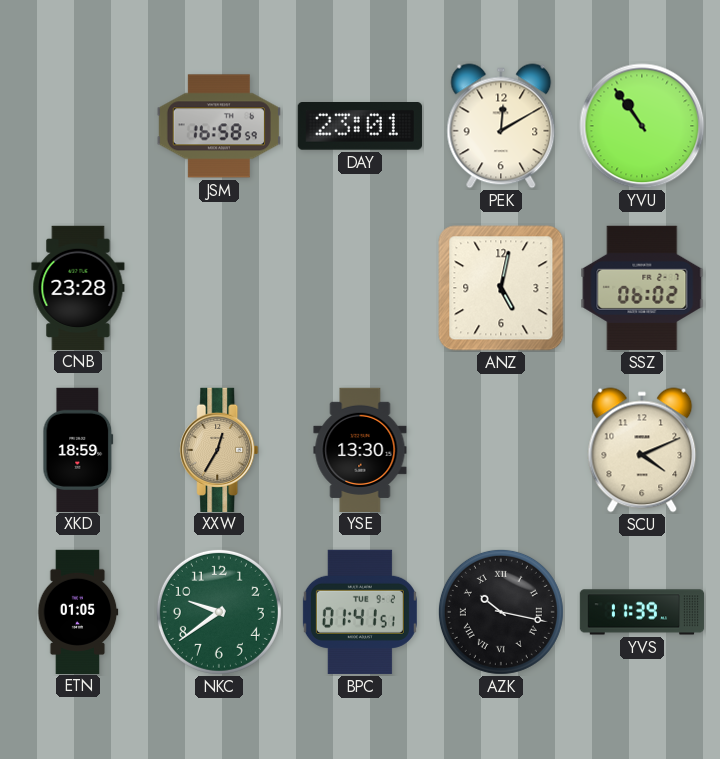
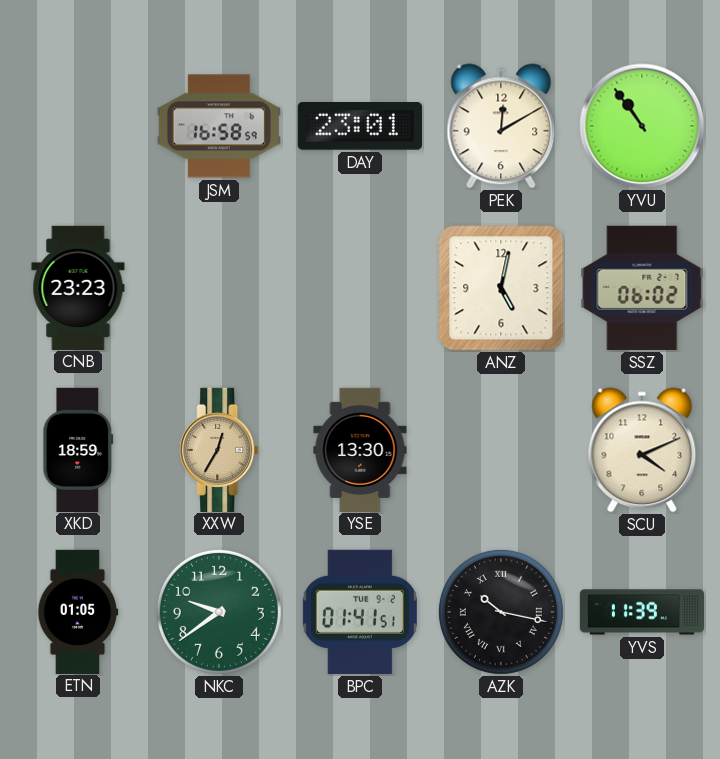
CNB: 23:28 -> 23:23 (78, 287)
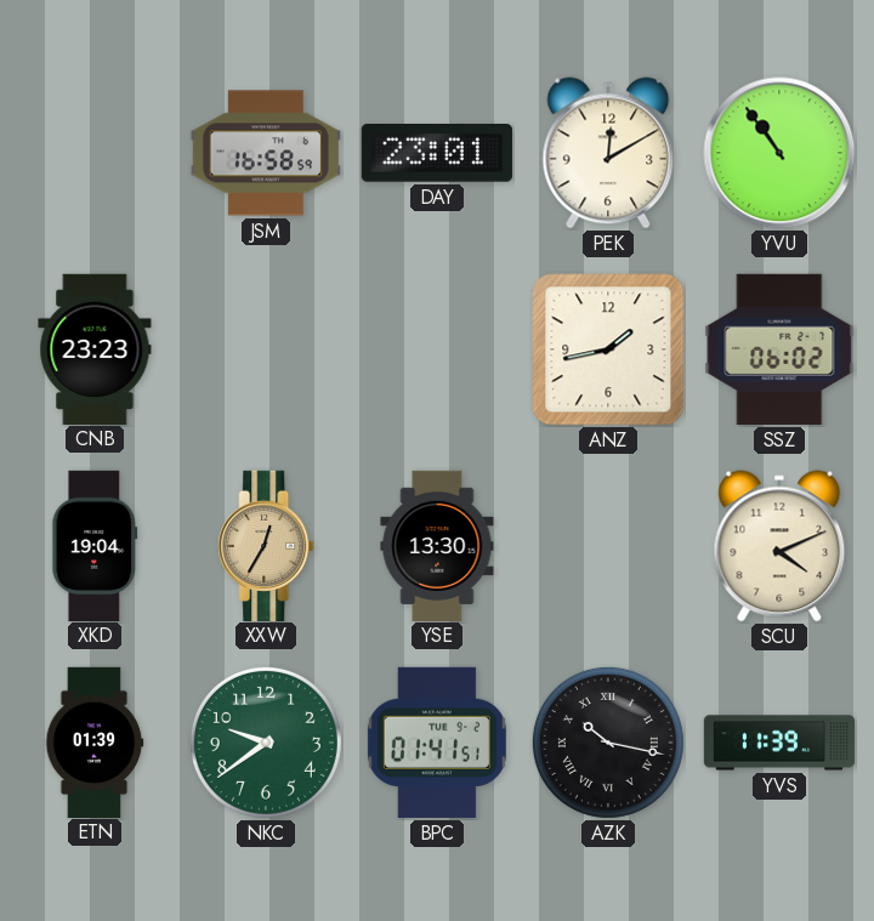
ANZ: 5:02 -> 1:43 (608, 349)
XKD: 18:59 -> 19:04 (95, 545)
ETN: 01:05 -> 01:39 (95, 741)
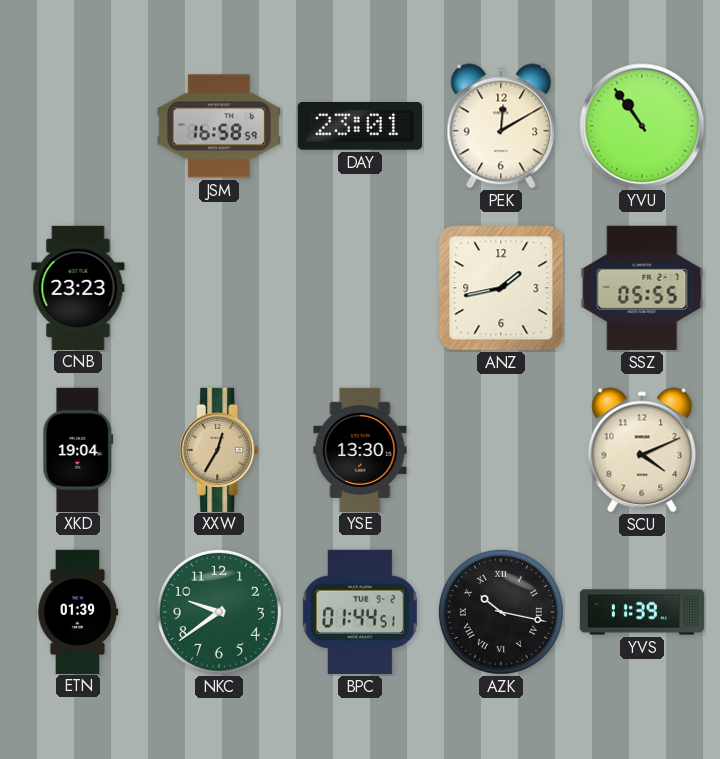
SSZ: 06:02 -> 05:55 (642, 288)
BPC: 01:41 -> 01:44 (360, 612)
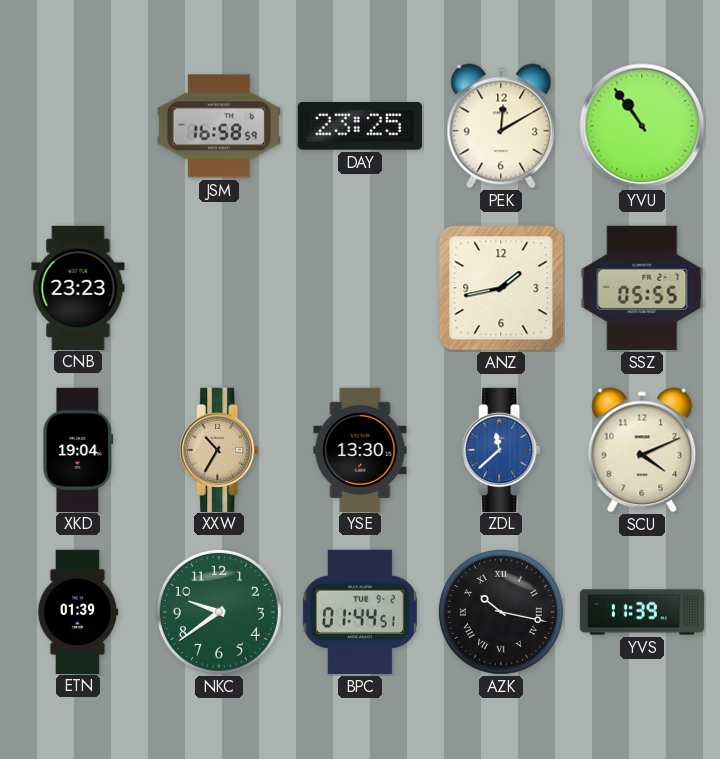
DAY: 23:01 -> 23:25 (360, 127)
XXW: 12:35 -> 10:35 (219, 449)
ZDL: none -> 11:38 (501, 449)
